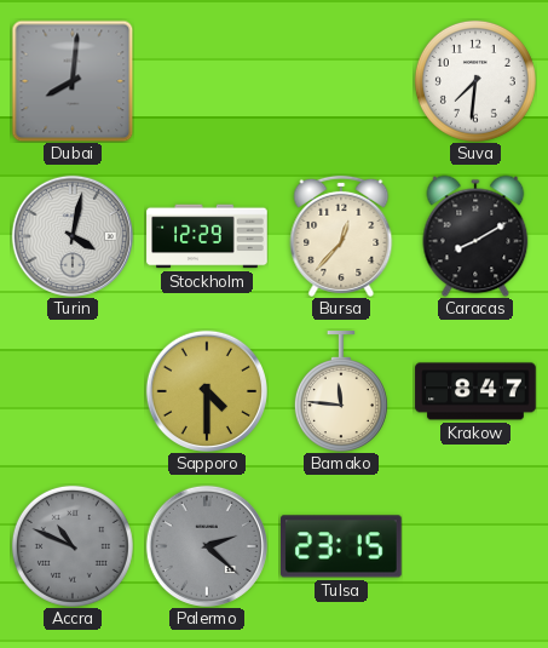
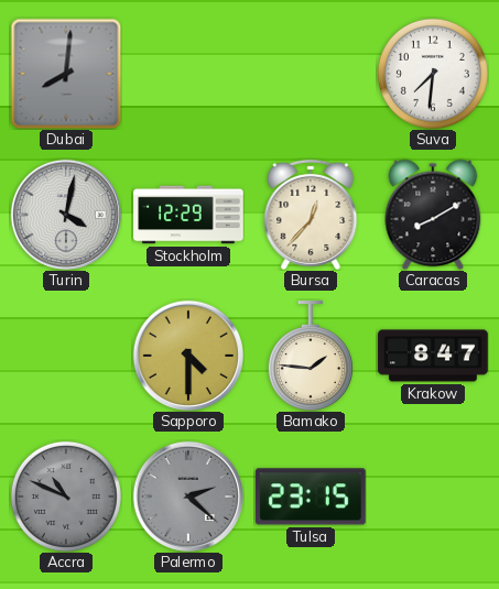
Bamako: 11:46 -> 1:46 (311, 356)
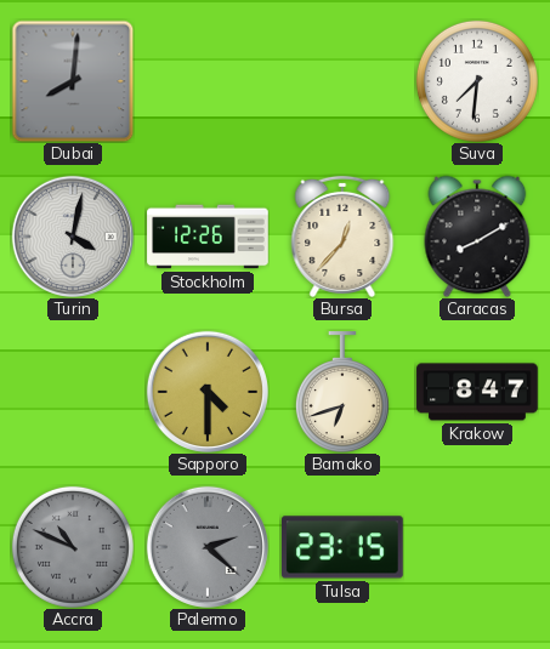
Stockholm: 12:29 -> 12:26 (208, 237)
Bamako: 1:46 -> 6:42 (342, 392)
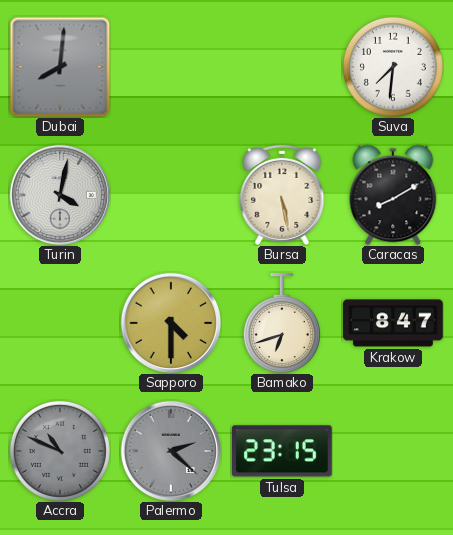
Stockholm: 12:26 -> none (208, 237)
Bursa: 12:37 -> 5:28 (282, 195)
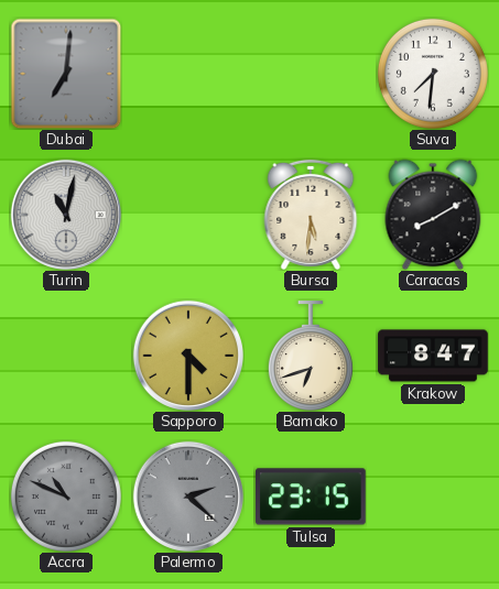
Dubai: 8:01 -> 7:01 (66, 74)
Turin: 4:02 -> 11:02 (66, 215)
Bursa: 5:28 -> 5:31 (311, 215)
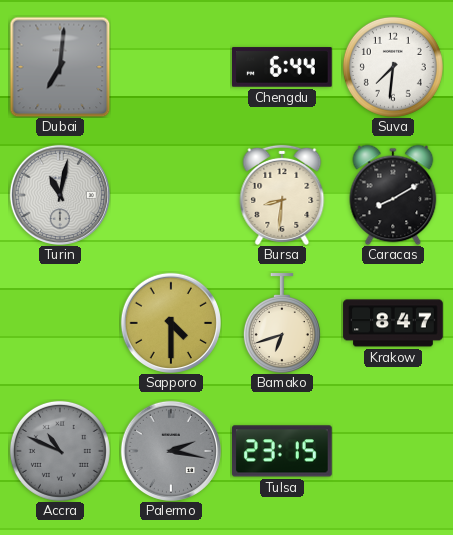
Chengdu: none -> 6:44 (283, 67)
Bursa: 5:31 -> 8:31 (282, 195)
Palermo: 2:22 -> 2:17 (171, 451)
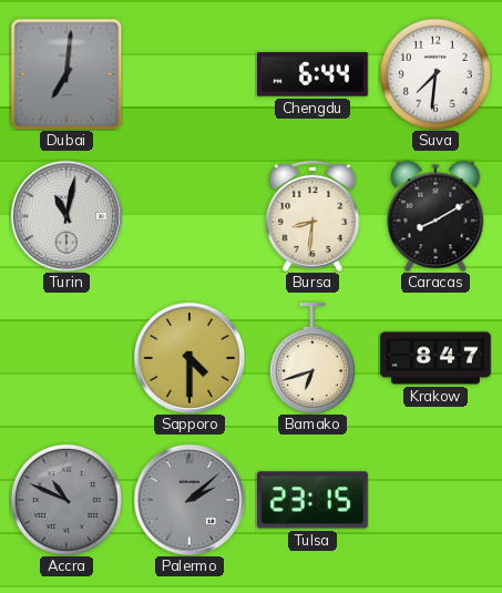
Palermo: 2:17 -> 2:08 (189, 500)
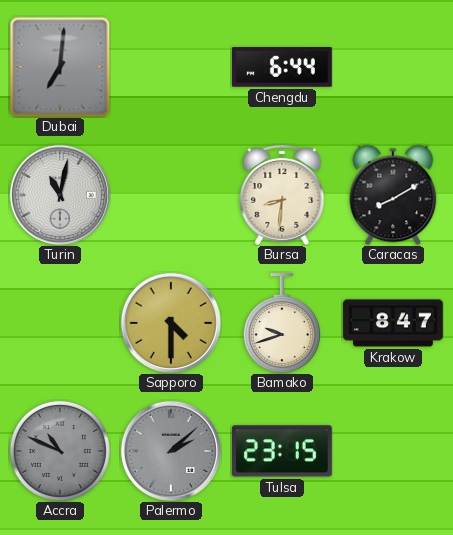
Suva: 7:31 -> none (436, 74)
Bamako: 6:42 -> 9:42 (282, 323)
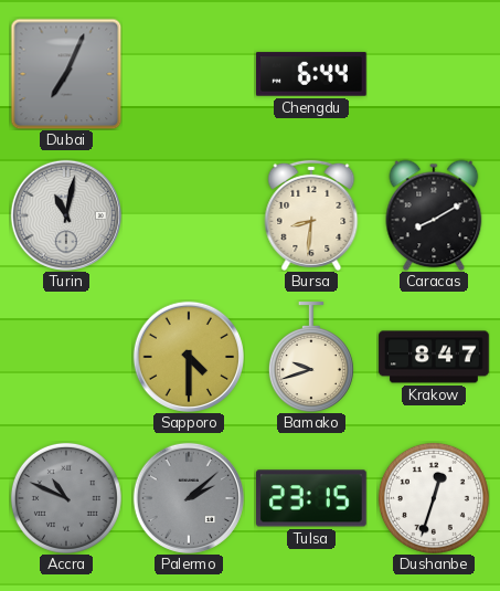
Dubai: 7:01 -> 7:04 (66, 74)
Dushanbe: none -> 12:33 (434, 498)
